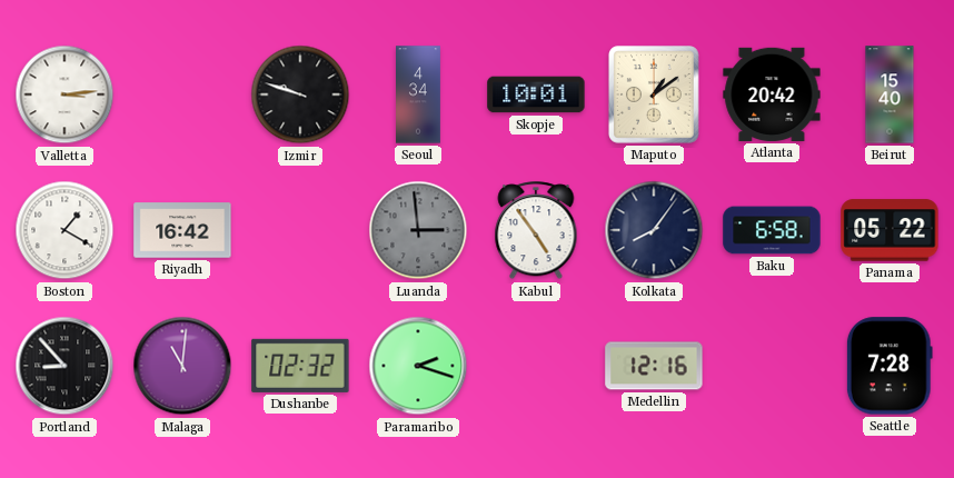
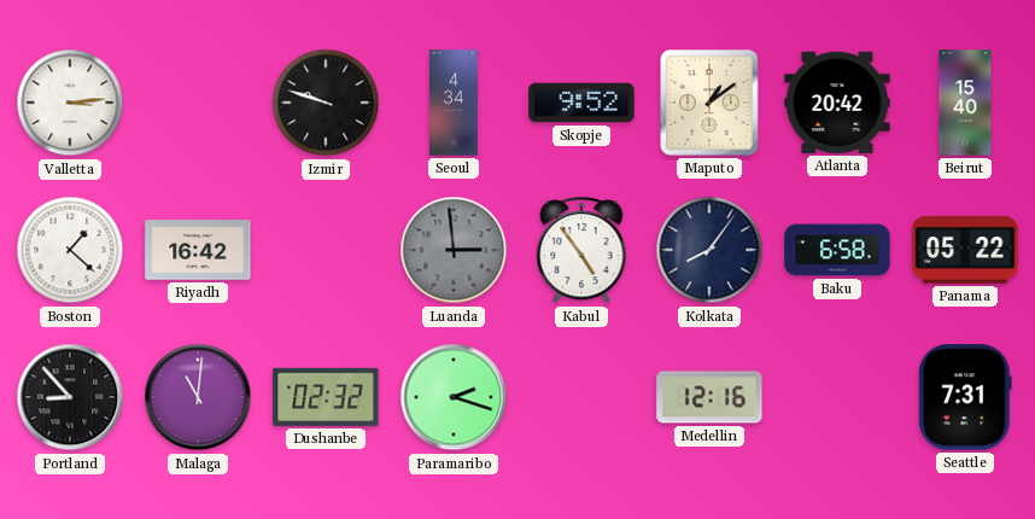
Skopje: 10:01 -> 9:52 (581, 103)
Boston: 1:20 -> 1:22 (70, 250)
Seattle: 7:28 -> 7:31 (965, 397)
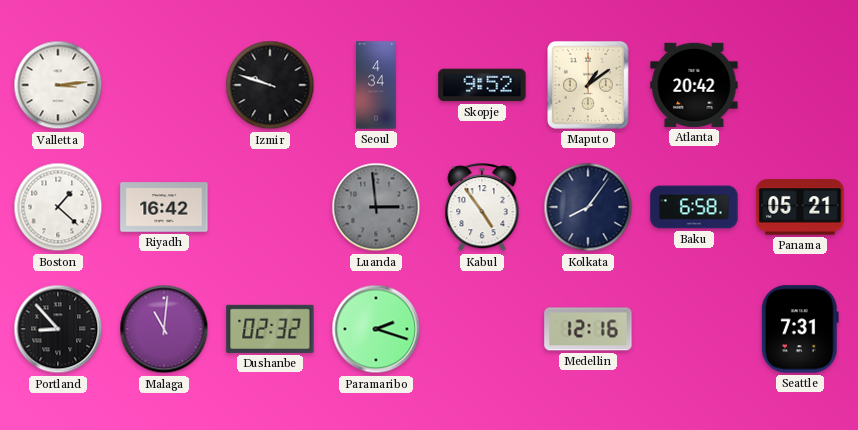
Beirut: 15:40 -> none (965, 103)
Panama: 05:22 -> 05:21 (800, 207)
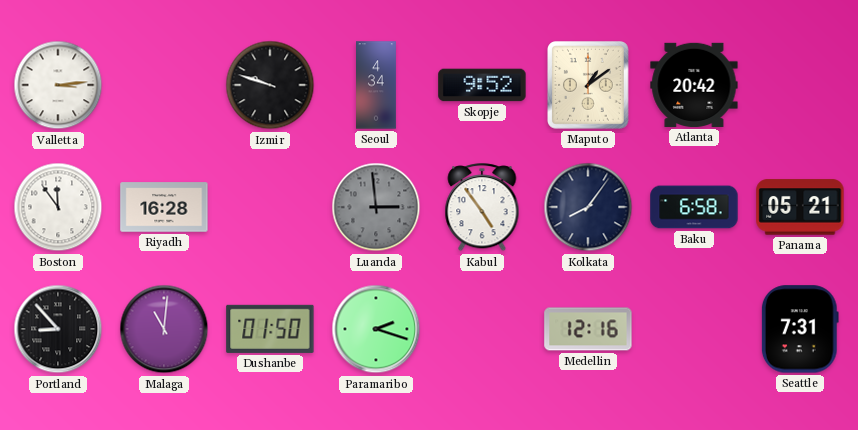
Boston: 1:22 -> 11:54 (58, 207)
Riyadh: 16:42 -> 16:28 (164, 207)
Dushanbe: 02:32 -> 01:50 (270, 329)
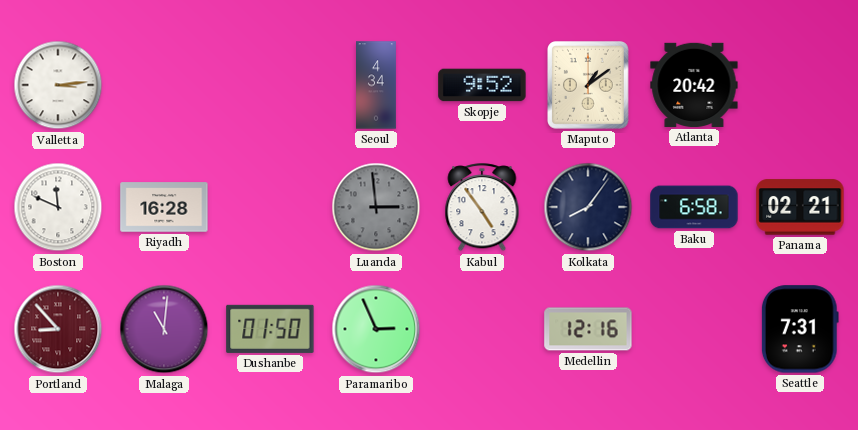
Izmir: 9:48 -> none (270, 85)
Boston: 11:54 -> 11:49 (58, 207)
Panama: 05:21 -> 02:21 (800, 207)
Portland dial: black -> burgundy (58, 329)
Paramaribo: 2:18 -> 2:56 (376, 329)
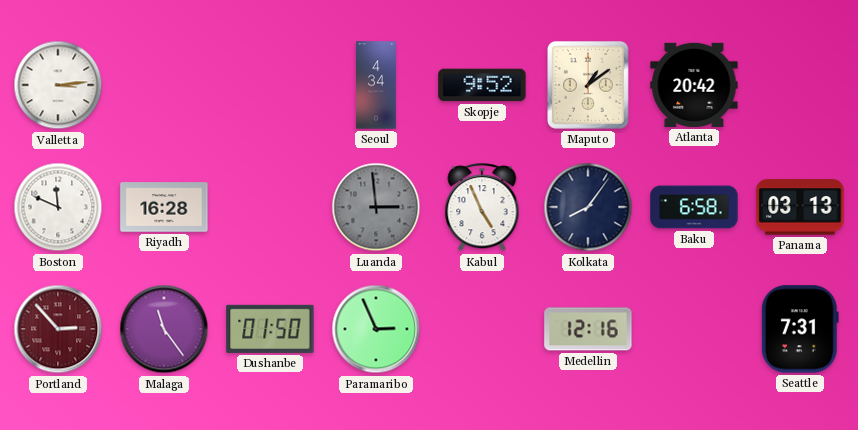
Kabul: 4:54 -> 4:56 (482, 208)
Panama: 02:21 -> 03:13 (800, 207)
Portland: 8:53 -> 2:53 (58, 329)
Malaga: 11:01 -> 11:24 (164, 329)
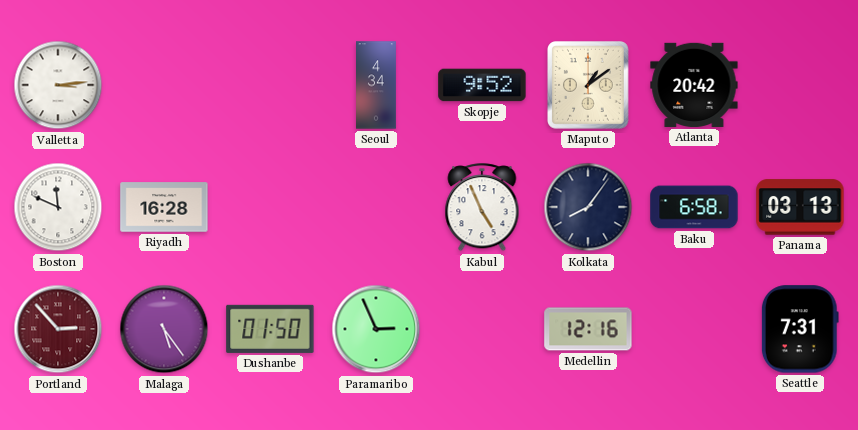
Luanda: 2:59 -> none (376, 207)
Malaga: 11:24 -> 5:24 (164, 329)
